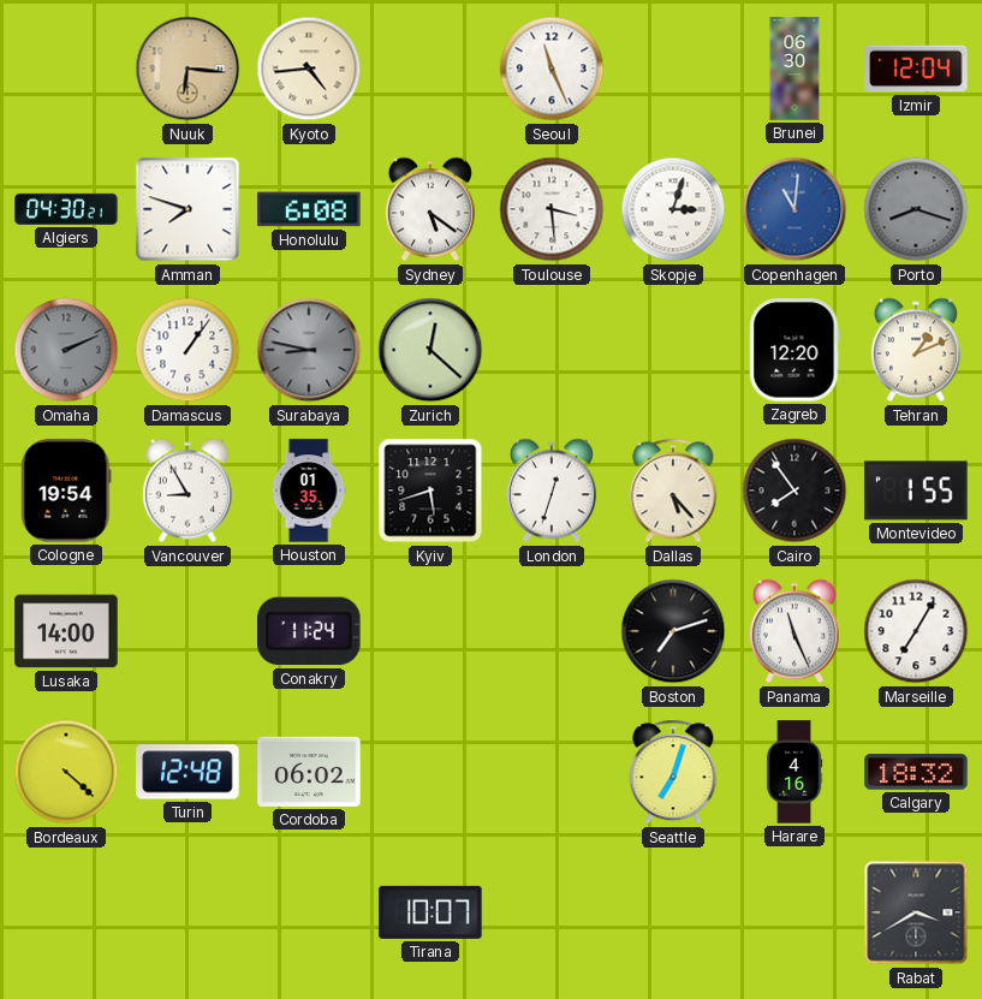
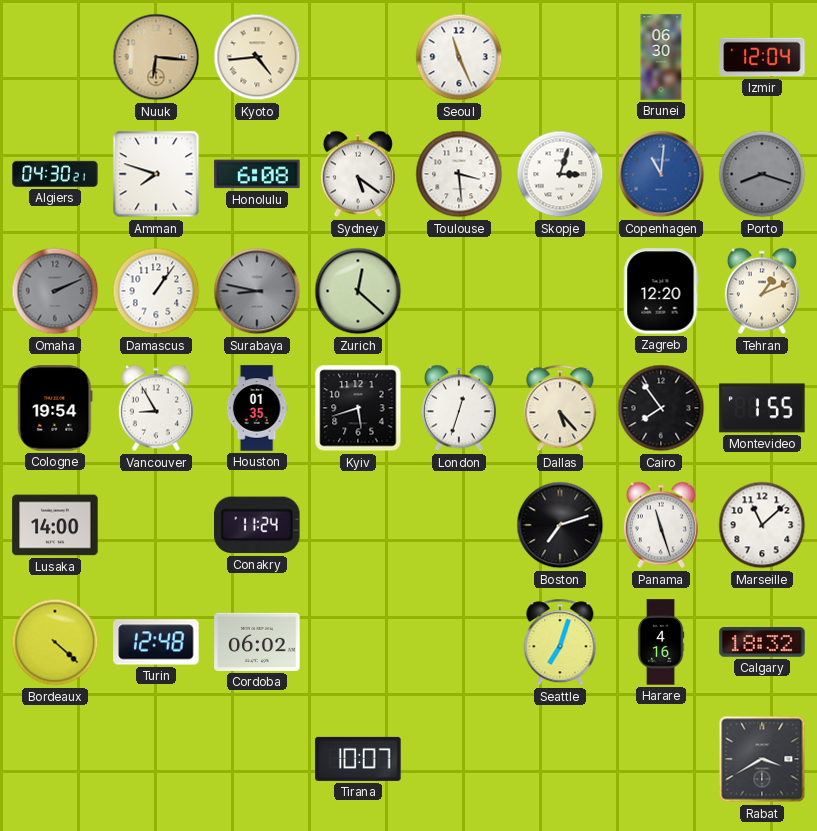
Panama: 11:26 -> 11:27 (661, 525)
Marseille: 7:05 -> 11:08 (762, 525)
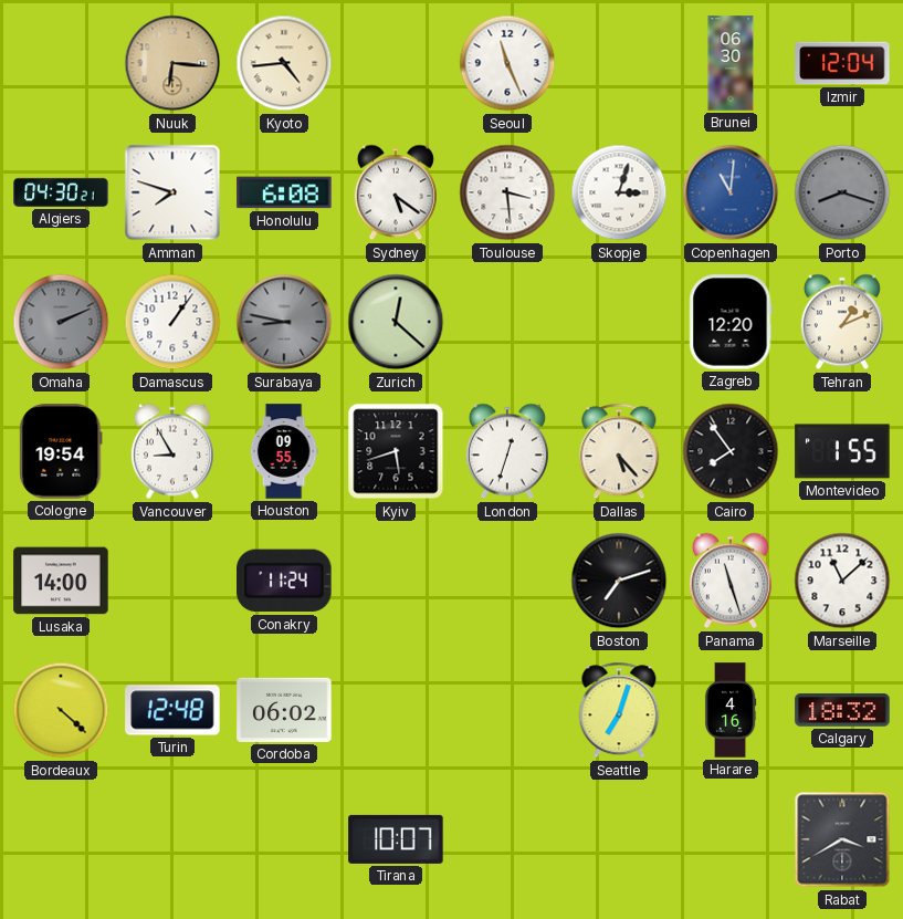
Houston: 01:35 -> 09:55 (284, 451)
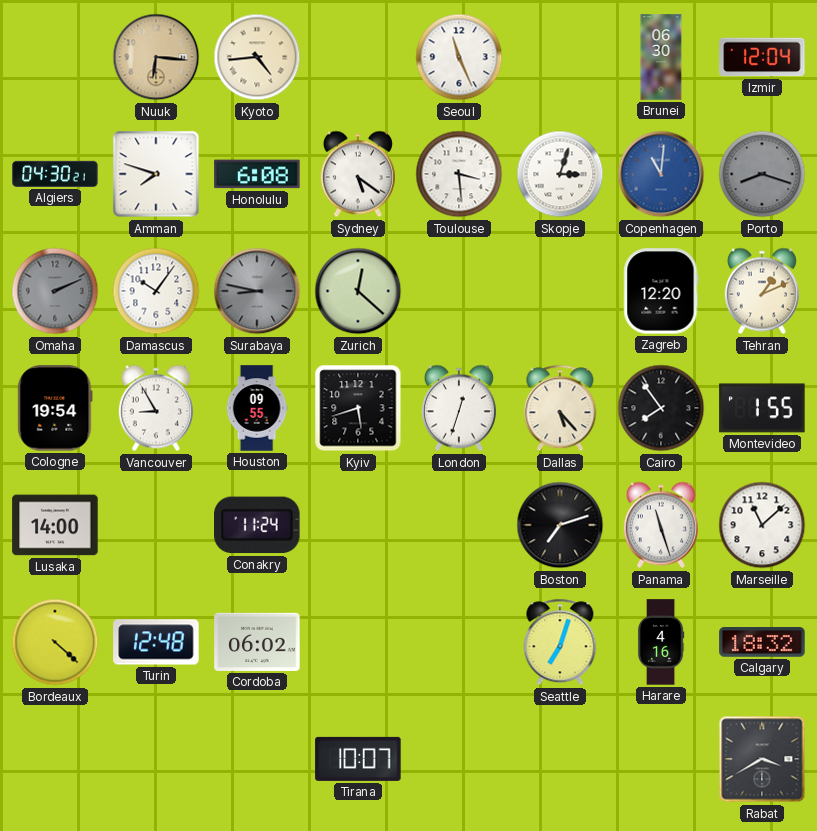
Damascus: 1:06 -> 10:06 (156, 291)
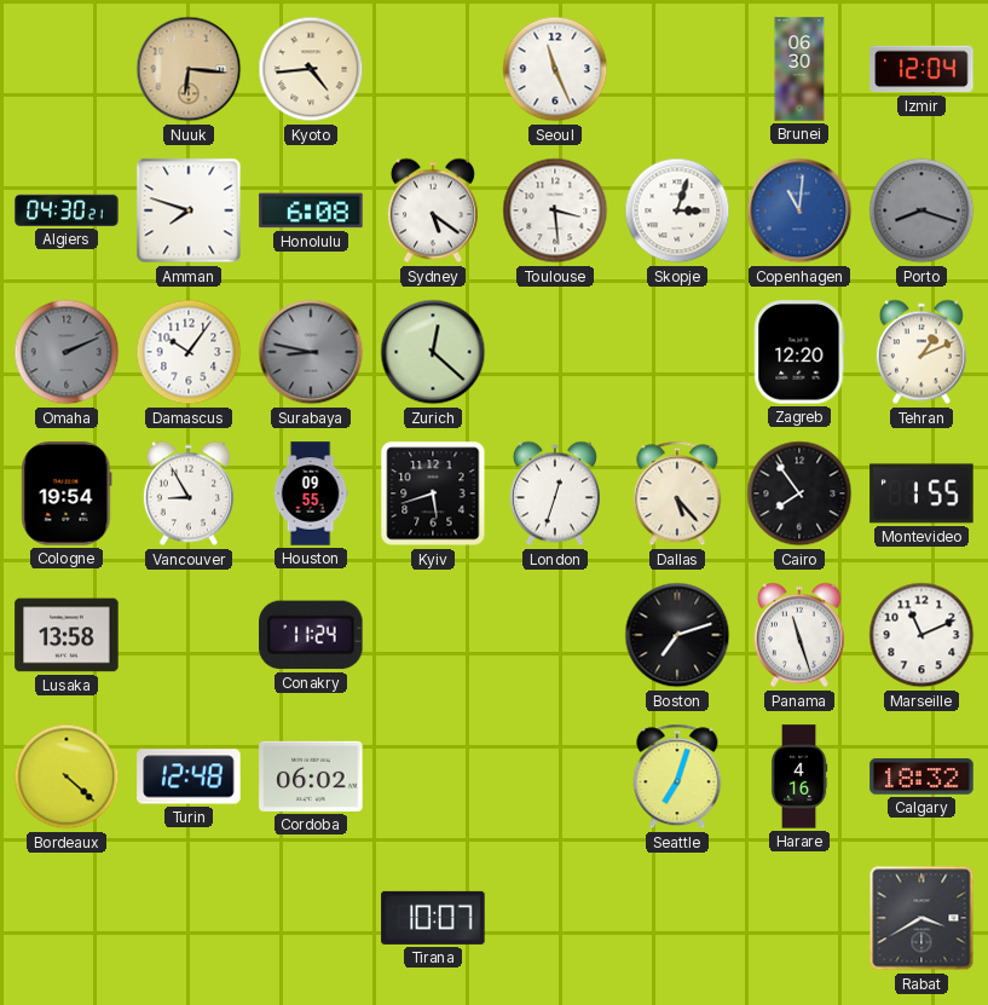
Lusaka: 14:00 -> 13:58 (67, 635)
Marseille: 11:08 -> 11:11 (921, 635)
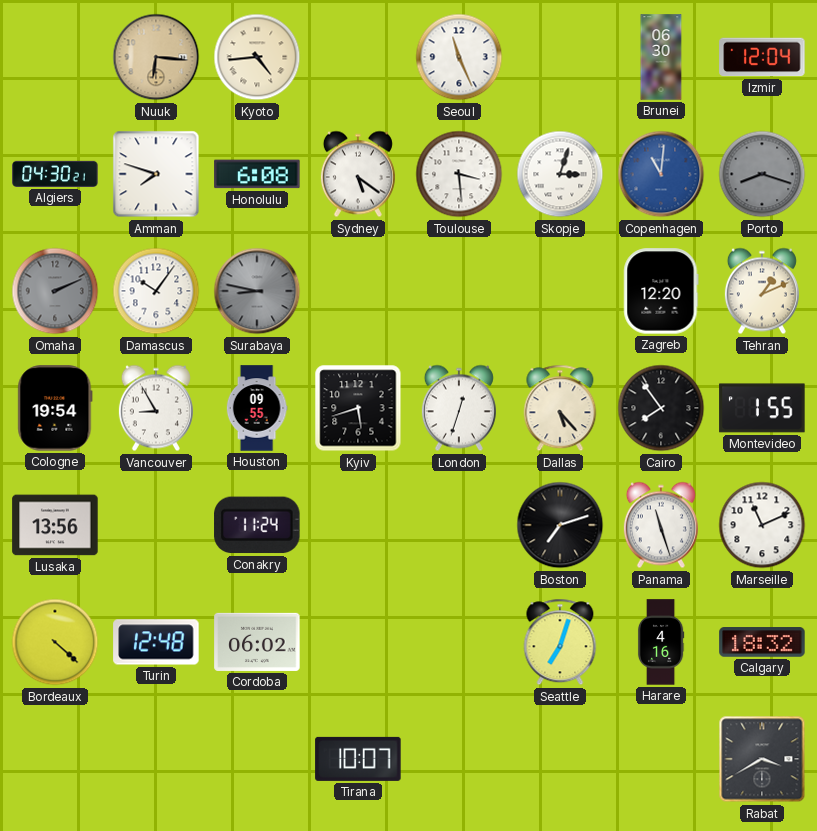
Zurich: 12:22 -> none (433, 352)
Lusaka: 13:58 -> 13:56 (55, 525)
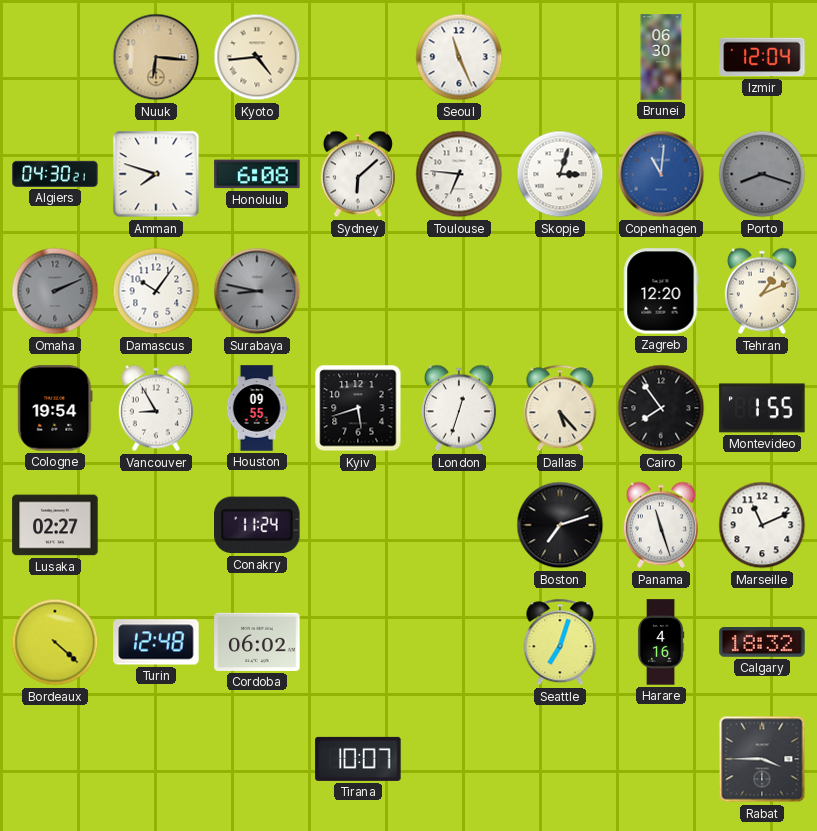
Sydney: 5:21 -> 6:08 (358, 174)
Toulouse: 3:29 -> 6:46 (459, 174)
Lusaka: 13:56 -> 02:27 (55, 525)
Rabat: 3:40 -> 3:45 (762, 759)
